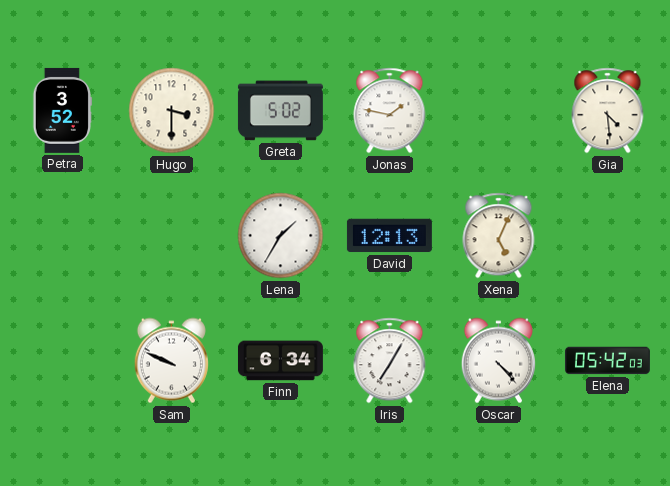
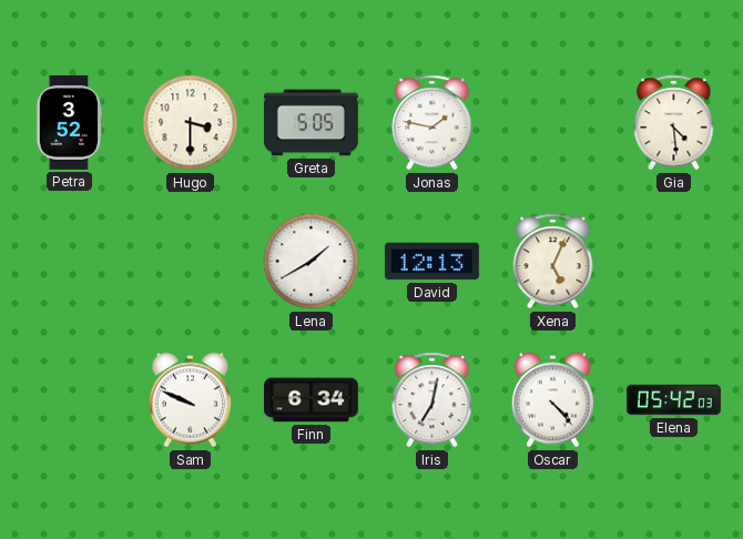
Greta: 5:02 -> 5:05 (311, 123)
Lena: 1:35 -> 1:40 (312, 262)
Iris: 7:05 -> 7:02 (432, 400)
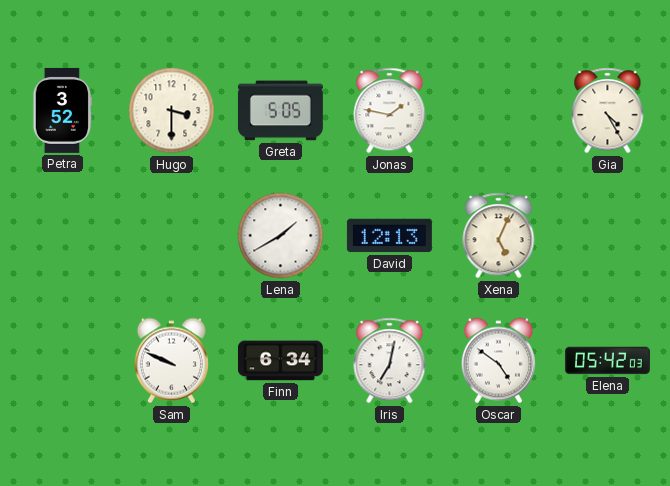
Gia: 4:29 -> 4:25 (608, 111)
Oscar: 4:23 -> 4:51 (498, 361)
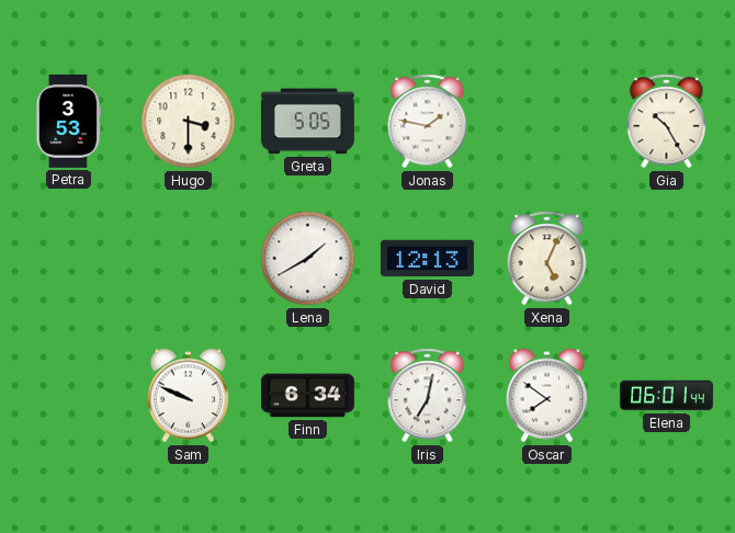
Petra: 3:52 -> 3:53 (67, 121)
Gia: 4:25 -> 10:25 (667, 122)
Oscar: 4:51 -> 7:51 (546, 396)
Elena: 05:42 -> 06:01 (666, 396)
